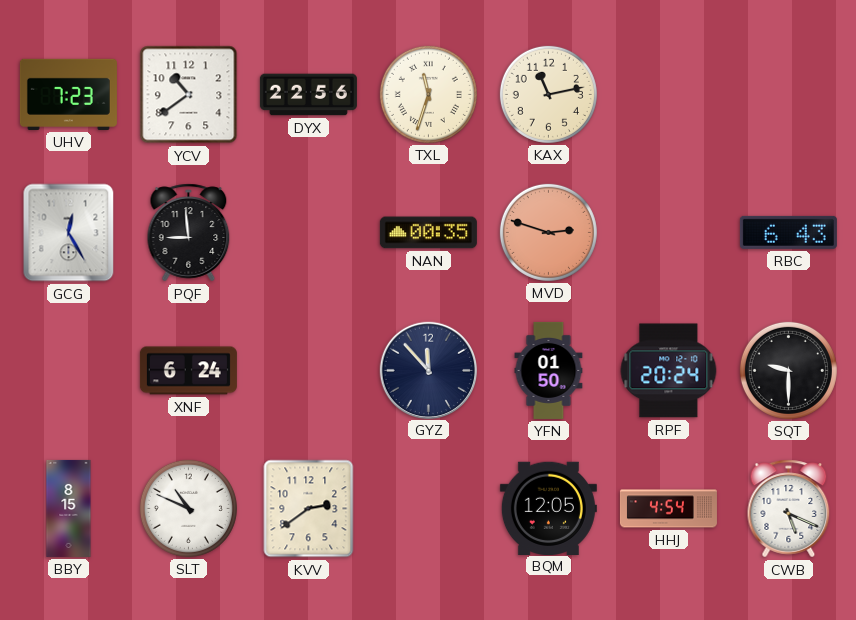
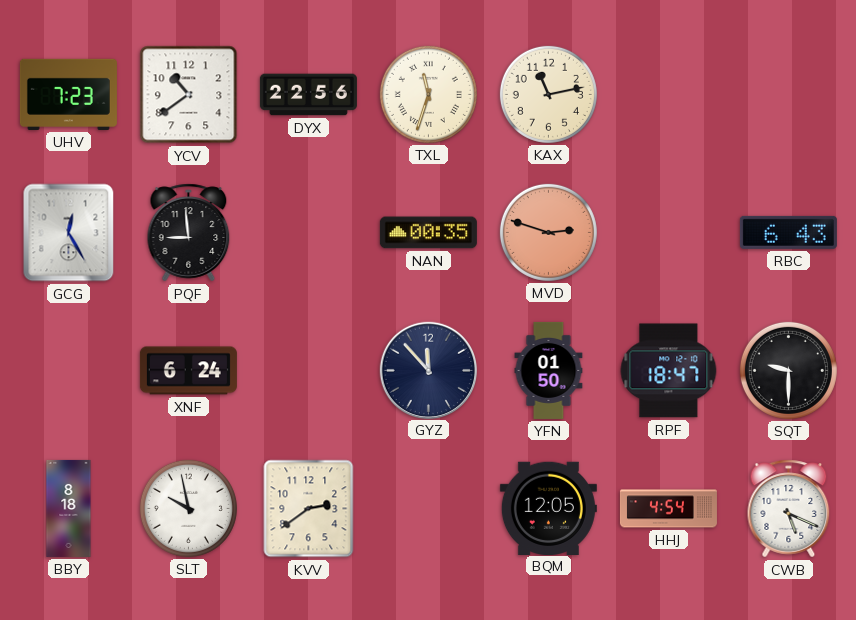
RPF: 20:24 -> 18:47 (669, 371)
BBY: 8:15 -> 8:18 (69, 508)
SLT: 10:49 -> 9:58 (188, 508)
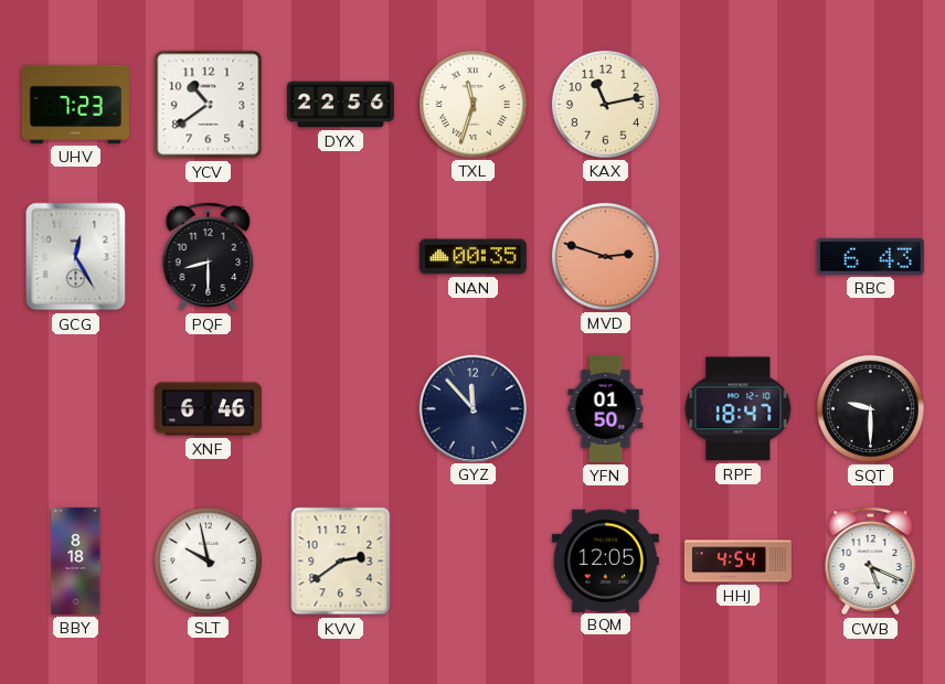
PQF: 8:59 -> 8:30 (209, 257)
XNF: 6:24 -> 6:46 (208, 409)
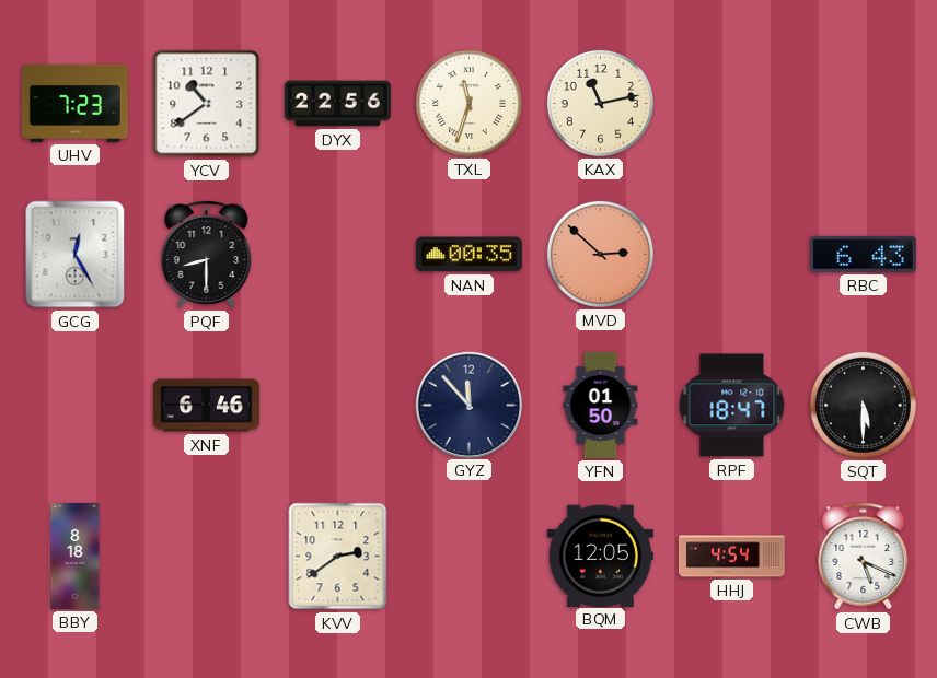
MVD: 2:48 -> 2:52 (600, 254)
SQT: 9:30 -> 5:30 (863, 405)
SLT: 9:58 -> none (208, 560)
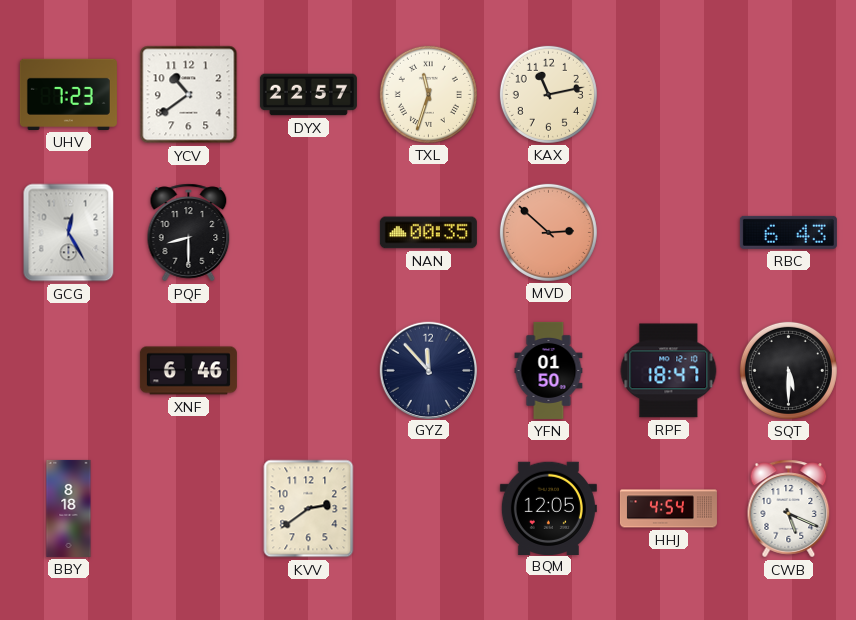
DYX: 22:56 -> 22:57 (308, 95)
